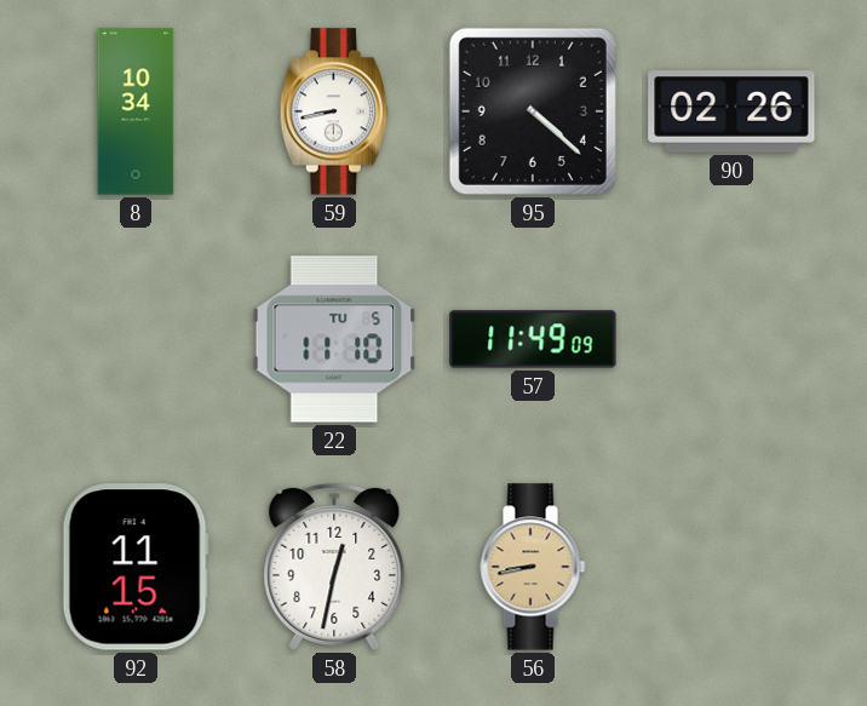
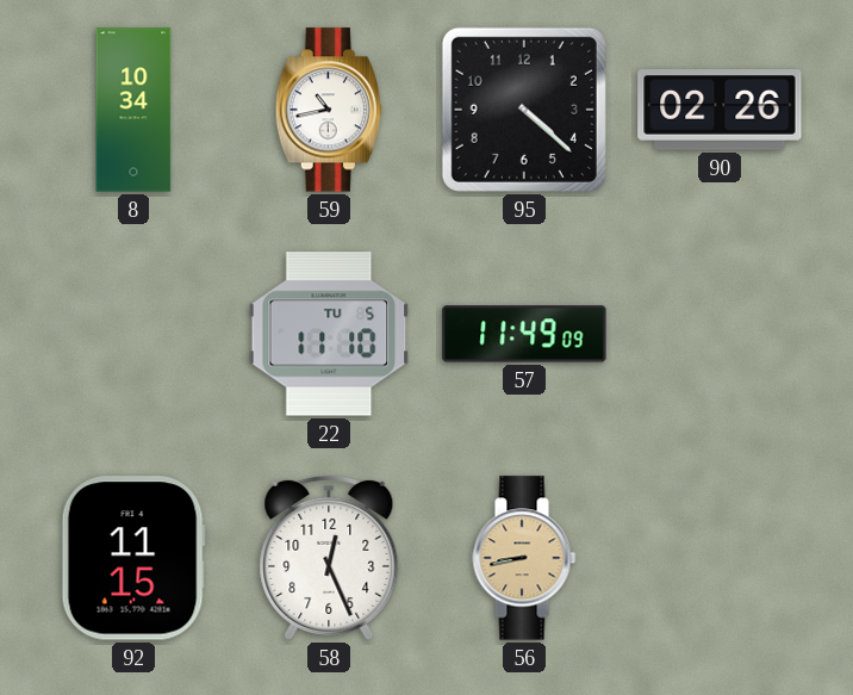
59: 8:43 -> 10:43 (329, 110)
58: 12:32 -> 12:26 (329, 558)
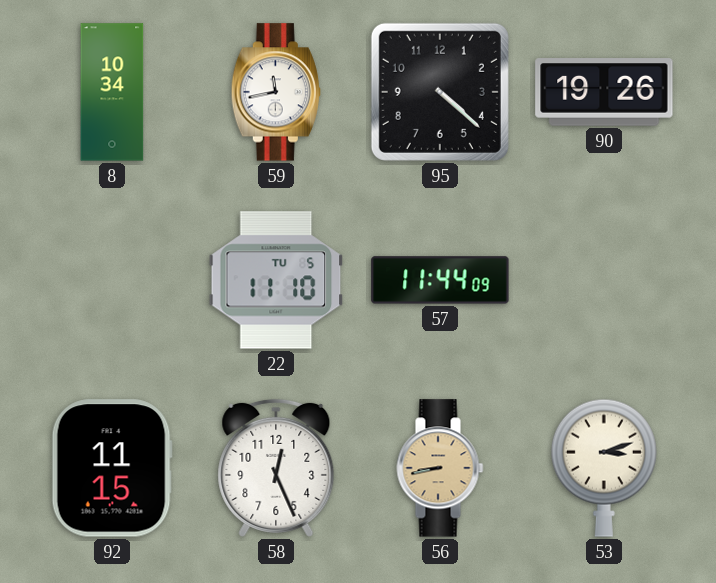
59: 10:43 -> 11:43 (276, 92)
90: 02:26 -> 19:26 (604, 92)
57: 11:49 -> 11:44 (440, 280)
53: none -> 3:12 (604, 468)
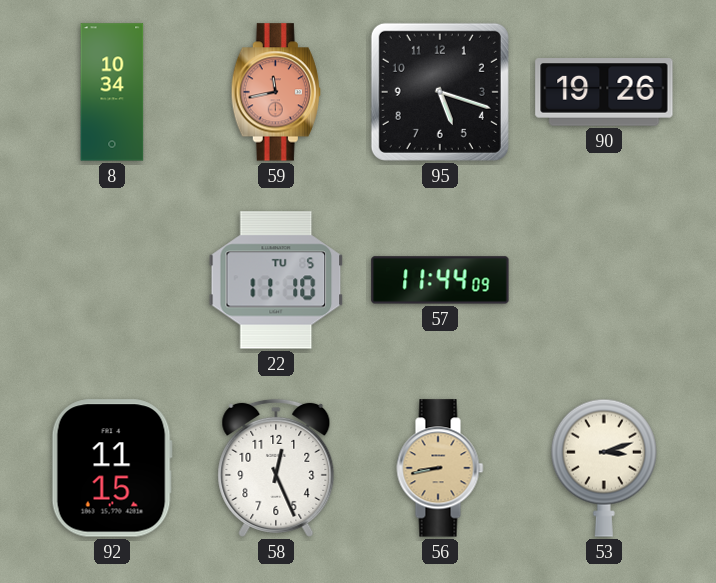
59 dial: white -> salmon (276, 92)
95: 4:22 -> 5:18 (440, 92)
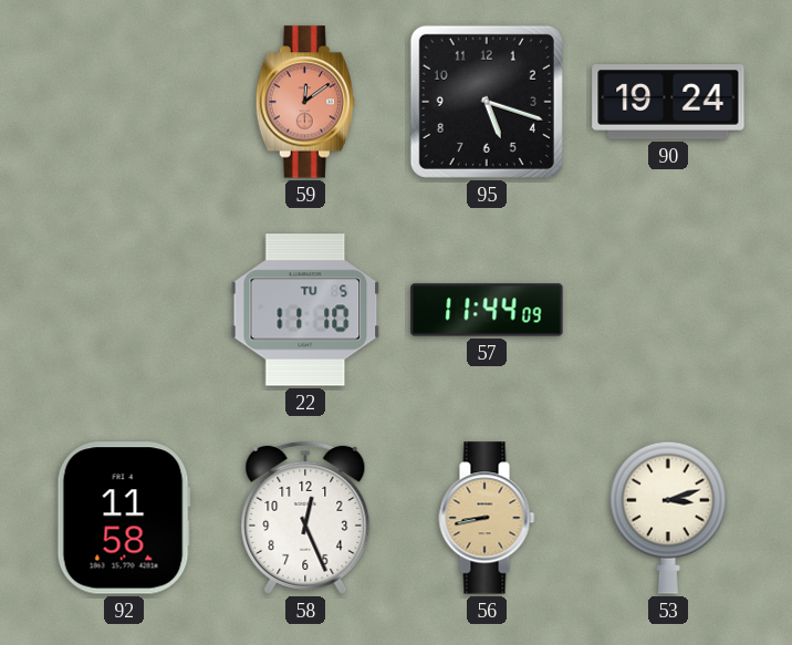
8: 10:34 -> none (112, 92)
59: 11:43 -> 12:09 (305, 102)
90: 19:26 -> 19:24 (668, 102)
92: 11:15 -> 11:58 (124, 518)
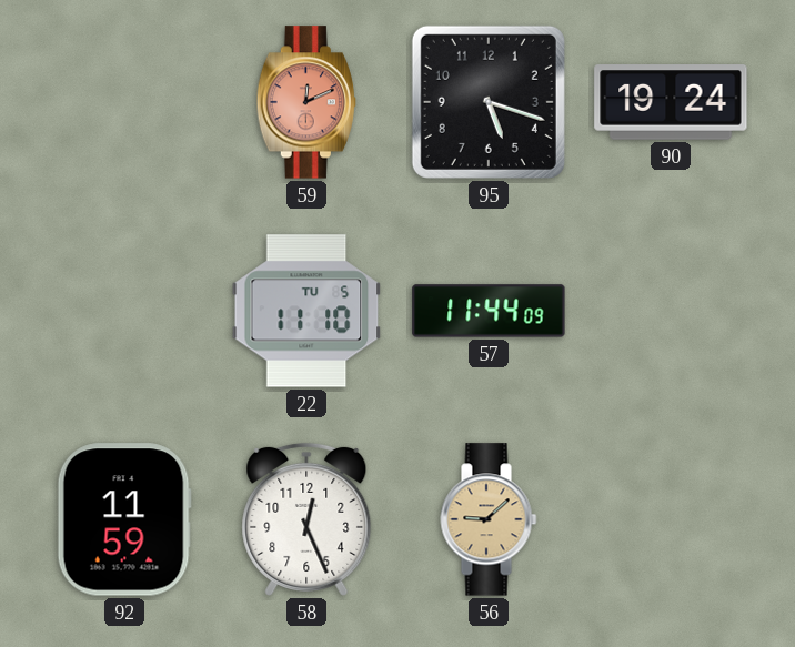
59: 12:09 -> 12:11 (306, 102)
92: 11:58 -> 11:59 (124, 519)
56: 8:43 -> 9:08 (489, 519)
53: 3:12 -> none (668, 518)
